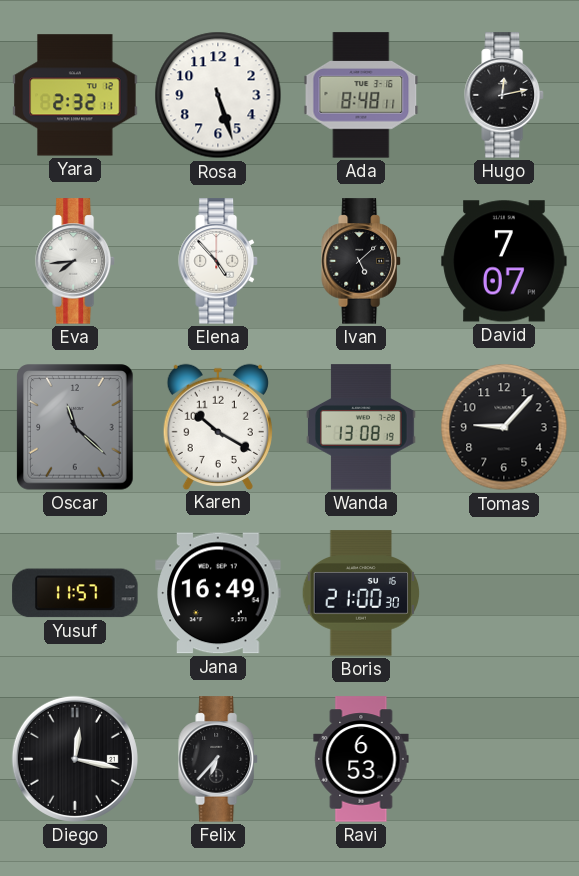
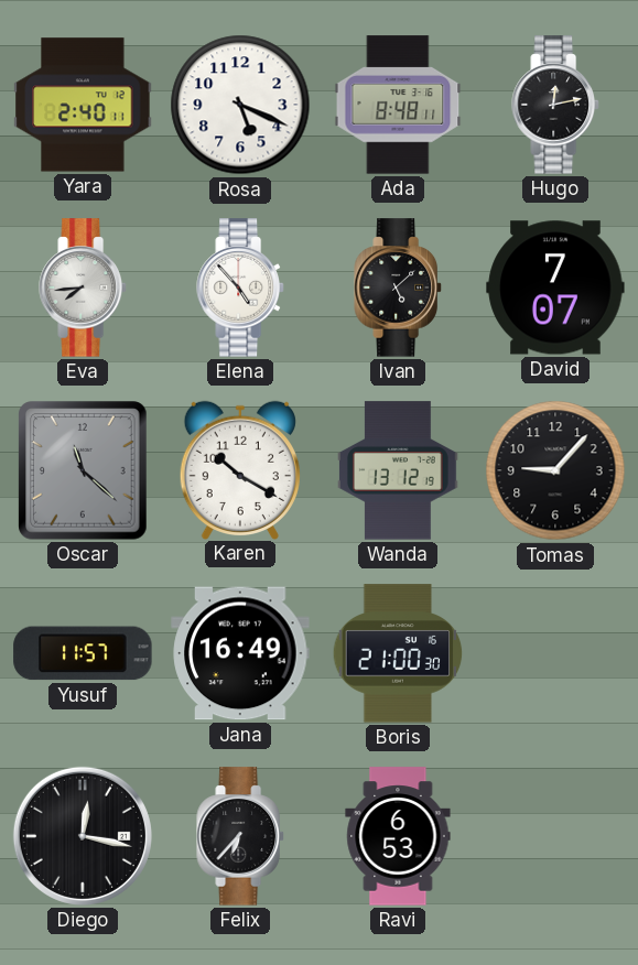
Yara: 2:32 -> 2:40 (83, 105)
Rosa: 5:27 -> 5:19 (240, 105)
Wanda: 13:08 -> 13:12 (399, 470)
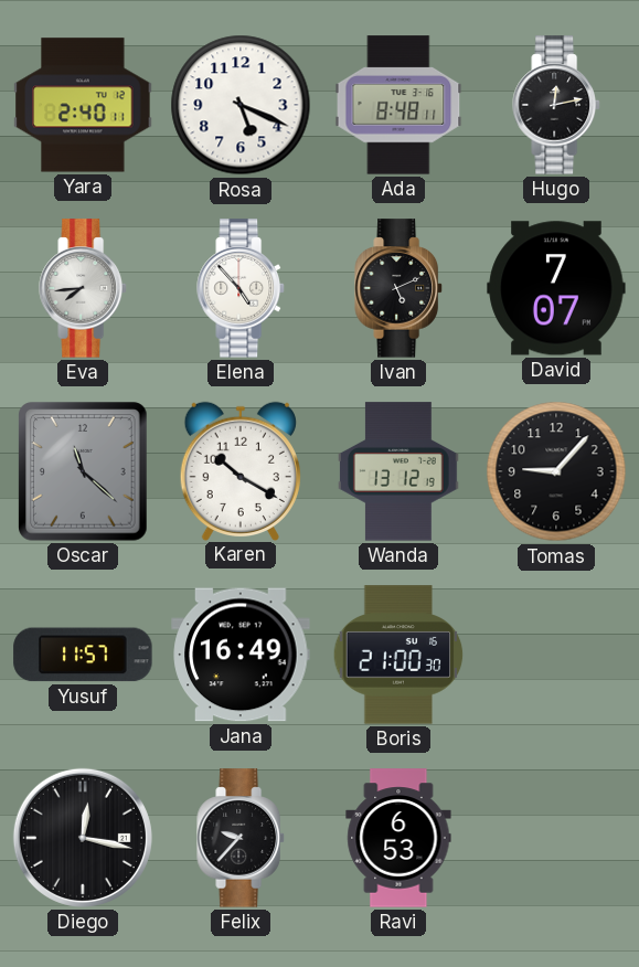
Ivan: 5:08 -> 5:11 (398, 288)
Felix: 6:37 -> 9:37 (241, 838)
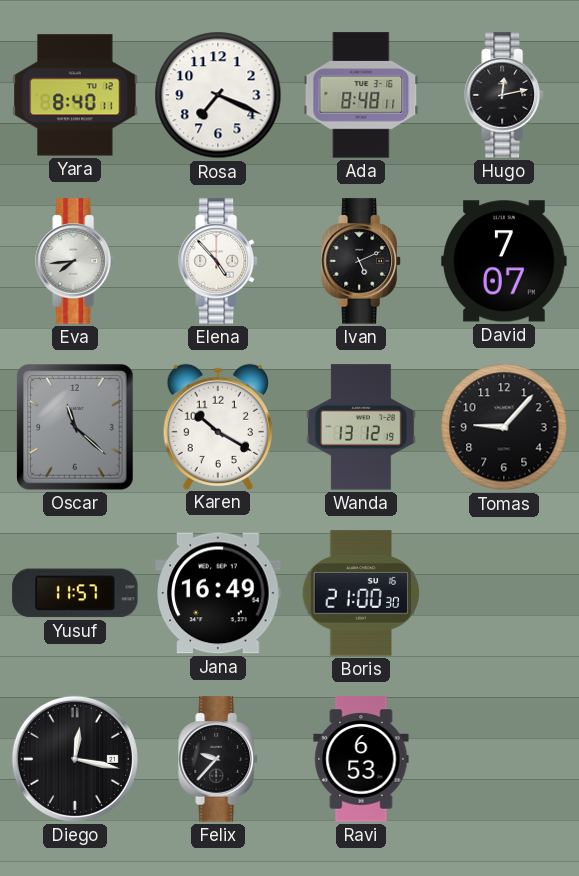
Yara: 2:40 -> 8:40 (75, 95)
Rosa: 5:19 -> 7:19 (218, 95)
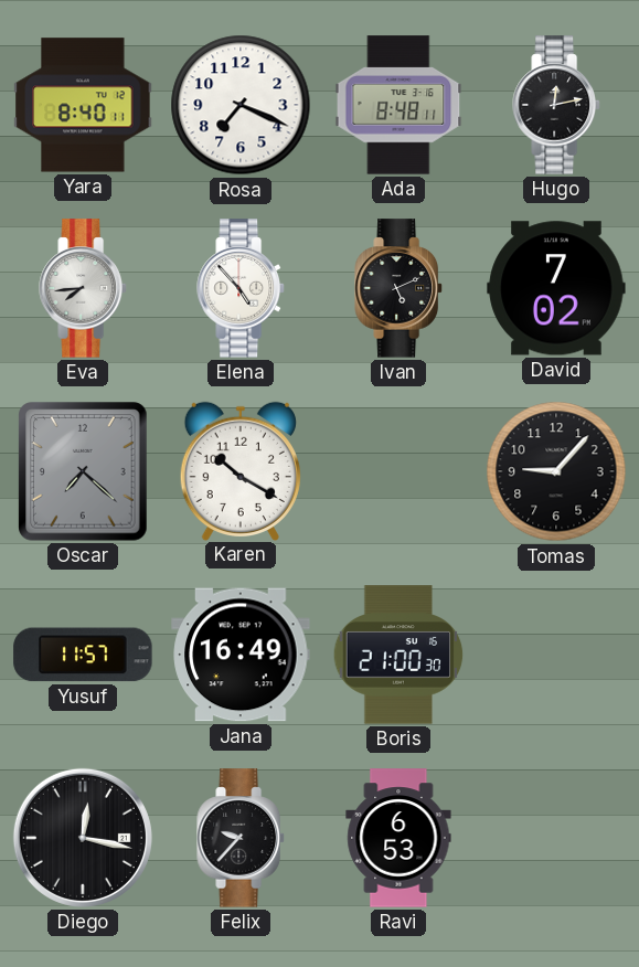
David: 7:07 -> 7:02 (556, 288)
Oscar: 11:22 -> 7:22 (83, 471)
Wanda: 13:12 -> none (362, 427)
